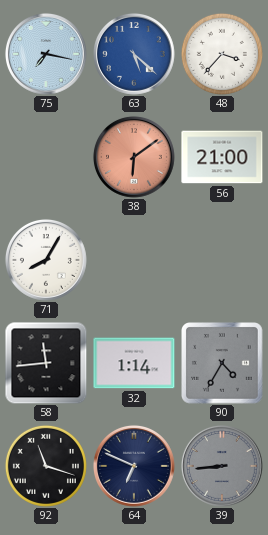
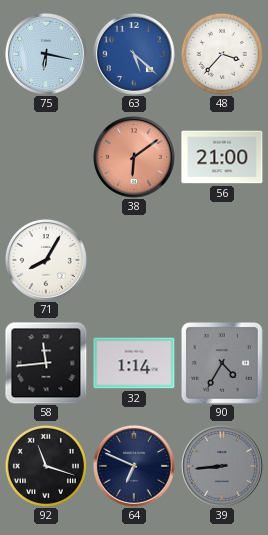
75: 7:17 -> 6:17 (46, 54)
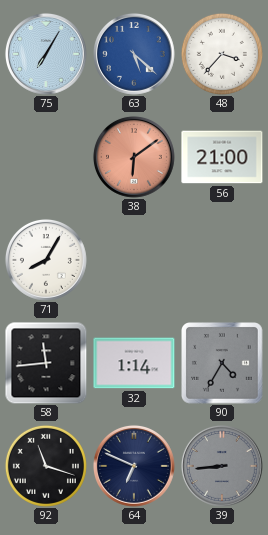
75: 6:17 -> 7:05 (46, 54)
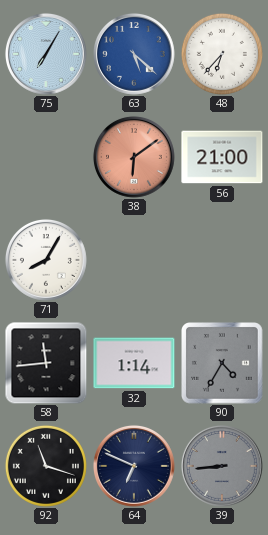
48: 3:37 -> 6:37 (222, 54)
